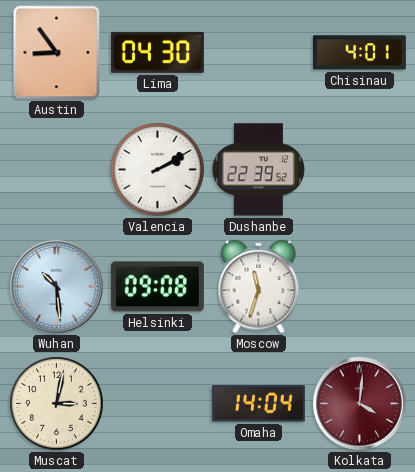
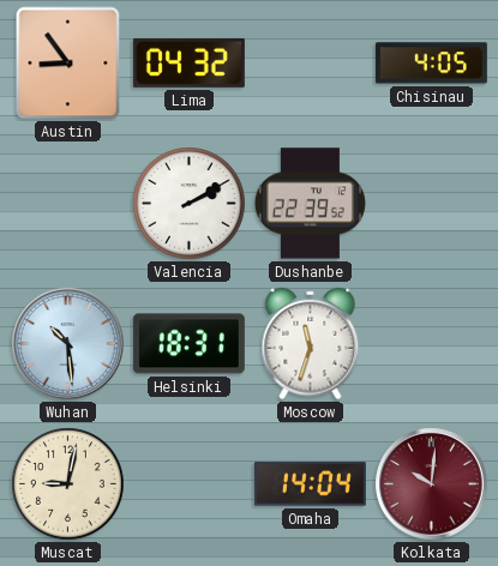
Lima: 04:30 -> 04:32 (188, 62)
Chisinau: 4:01 -> 4:05 (431, 64)
Helsinki: 09:08 -> 18:31 (188, 344)
Muscat: 3:02 -> 9:02 (68, 484)
Kolkata: 4:01 -> 10:01 (432, 484)
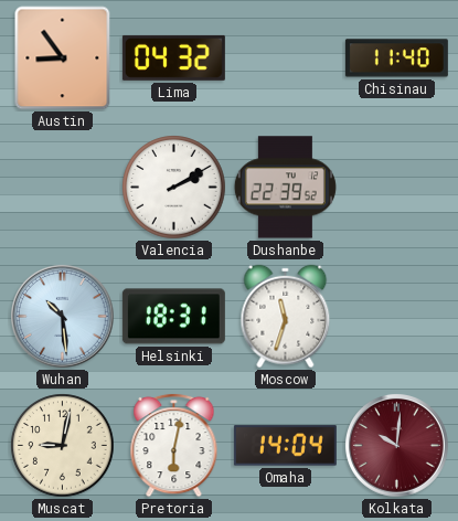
Chisinau: 4:05 -> 11:40 (396, 59)
Pretoria: none -> 6:02 (174, 445)
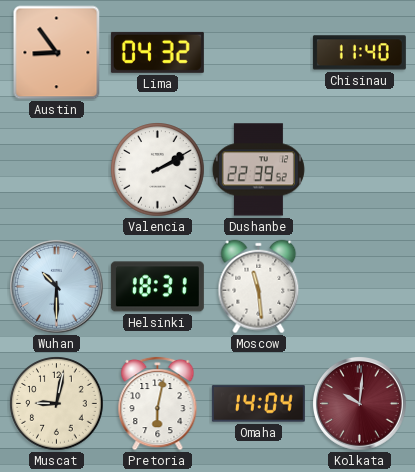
Wuhan: 10:29 -> 10:30 (57, 287)
Moscow: 11:33 -> 11:29 (259, 287)
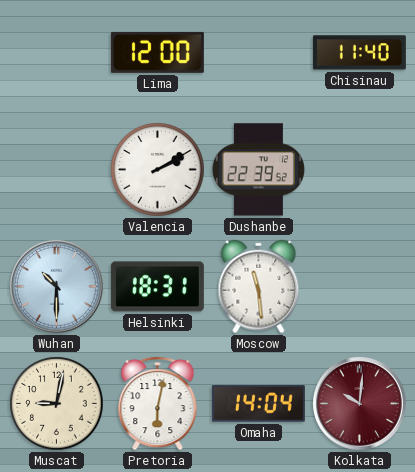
Austin: 8:54 -> none (57, 53)
Lima: 04:32 -> 12:00 (157, 52)
